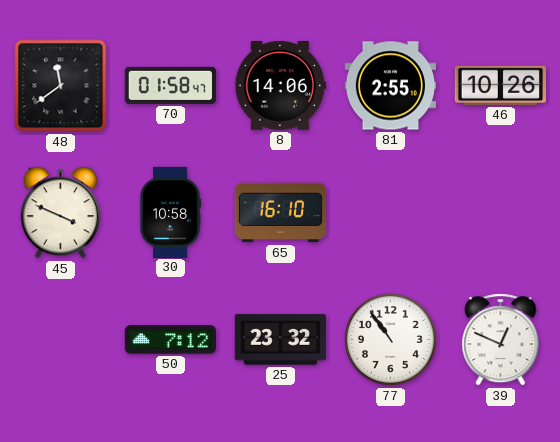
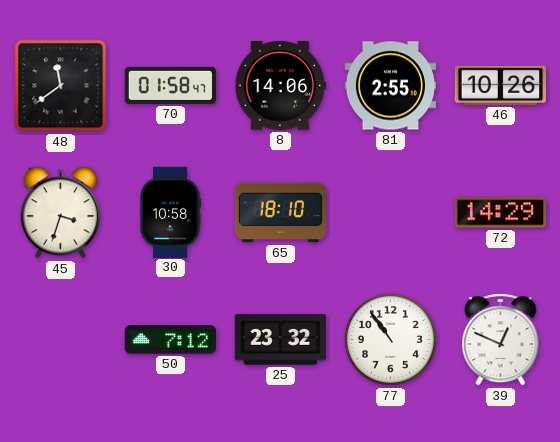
45: 3:49 -> 3:33 (61, 213)
65: 16:10 -> 18:10 (280, 213)
72: none -> 14:29 (500, 213)
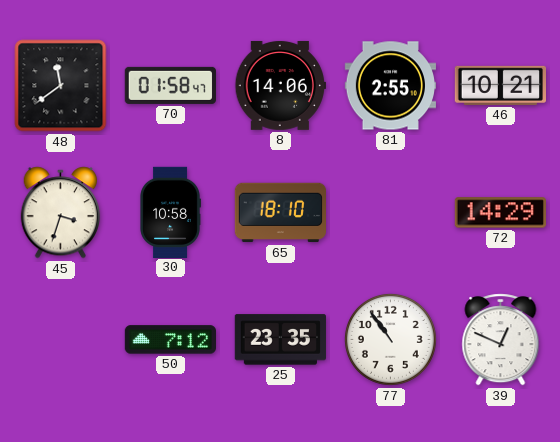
46: 10:26 -> 10:21 (500, 85)
25: 23:32 -> 23:35 (280, 340)
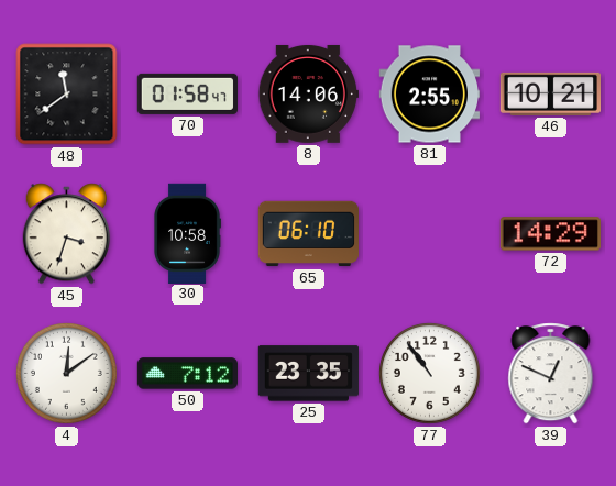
65: 18:10 -> 06:10 (308, 234)
4: none -> 12:09 (66, 373)
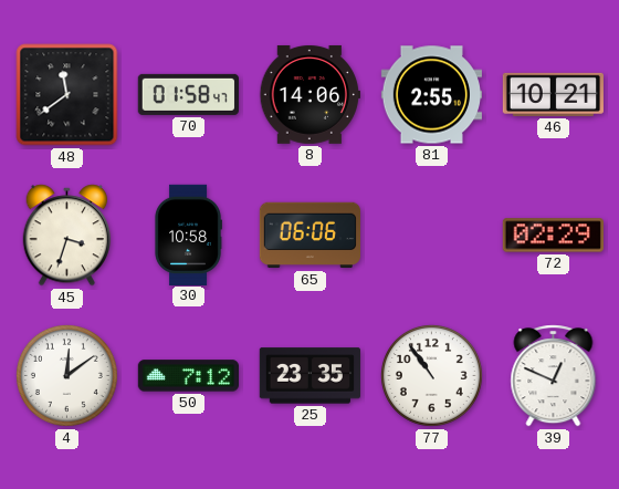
65: 06:10 -> 06:06 (309, 236)
72: 14:29 -> 02:29 (553, 236)
